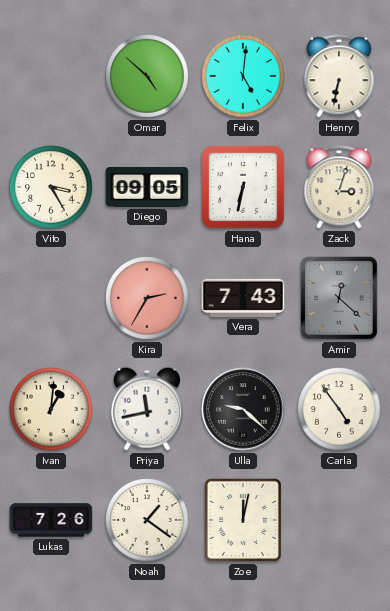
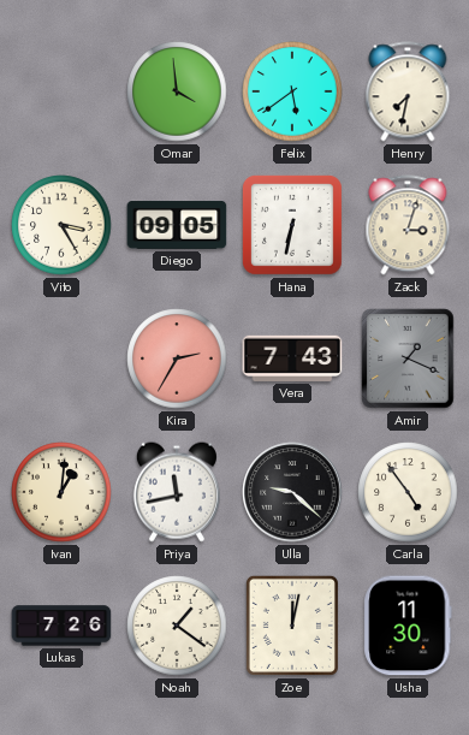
Omar: 4:52 -> 3:59 (177, 91)
Felix: 5:01 -> 5:39 (292, 91)
Henry: 6:32 -> 7:32 (408, 91)
Amir: 12:22 -> 1:19 (408, 358)
Usha: none -> 11:30 (408, 626)
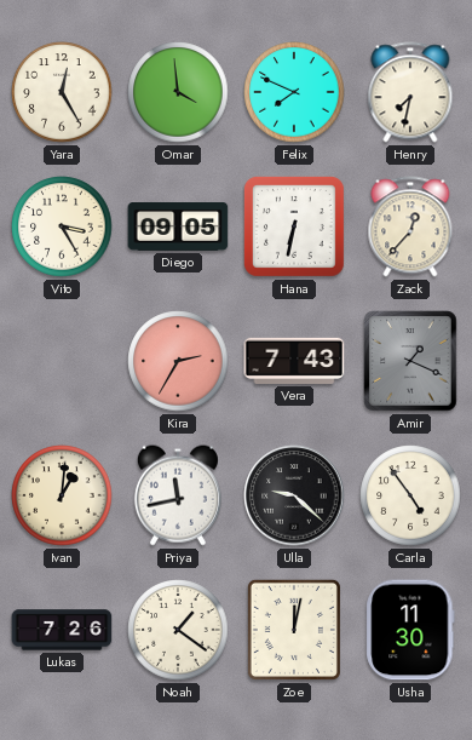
Yara: none -> 12:25 (62, 92)
Felix: 5:39 -> 7:49 (294, 92)
Zack: 3:03 -> 12:37 (410, 226)
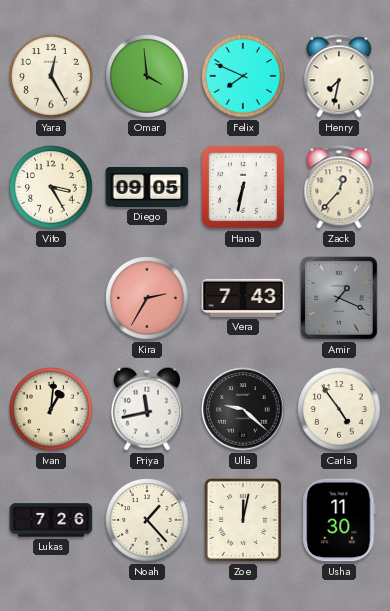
Noah: 1:21 -> 1:23 (147, 520)
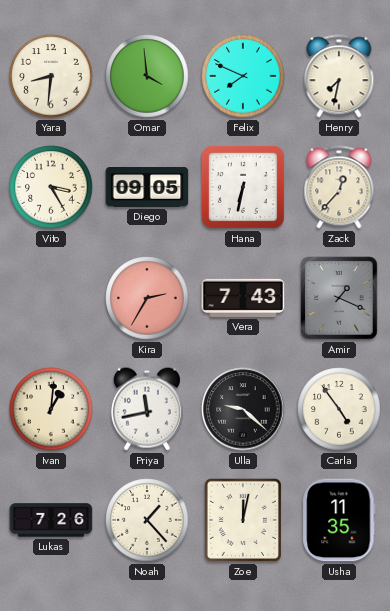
Yara: 12:25 -> 8:31 (51, 76)
Usha: 11:30 -> 11:35 (339, 520)
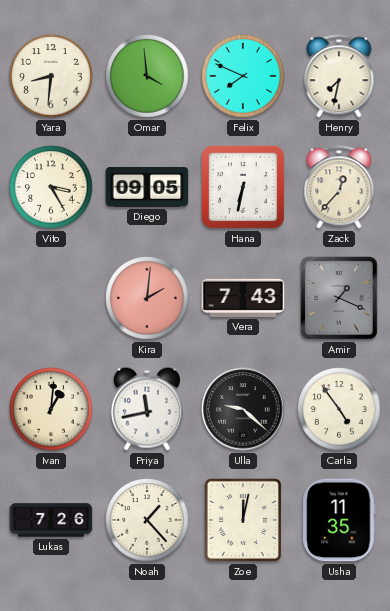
Kira: 2:35 -> 2:01 (147, 298)
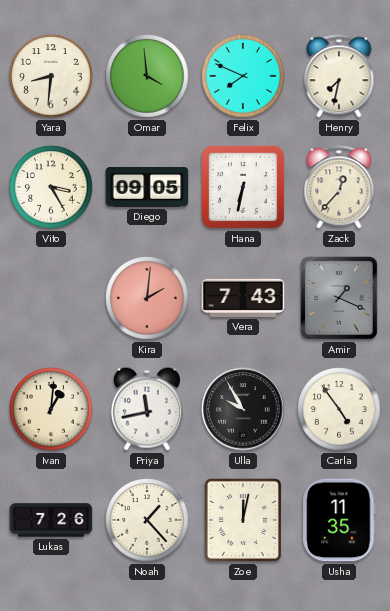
Ulla: 9:22 -> 9:55 (243, 409)
